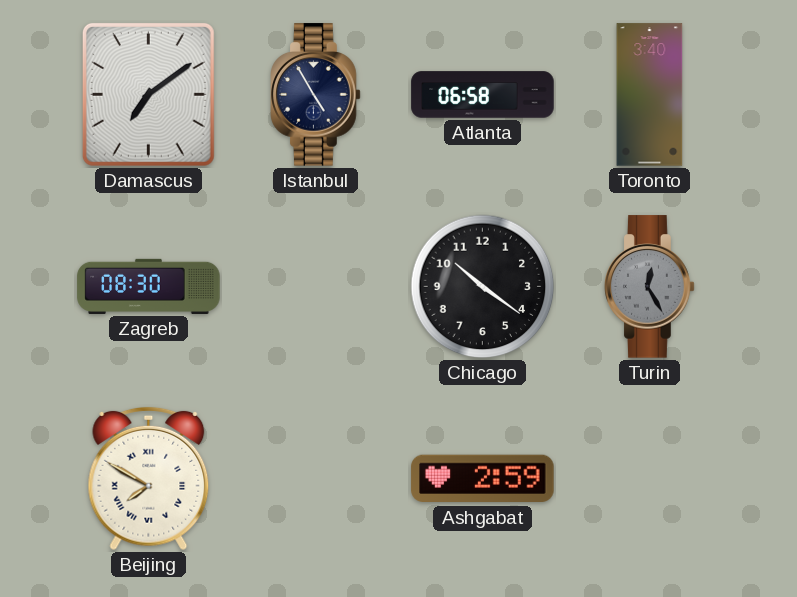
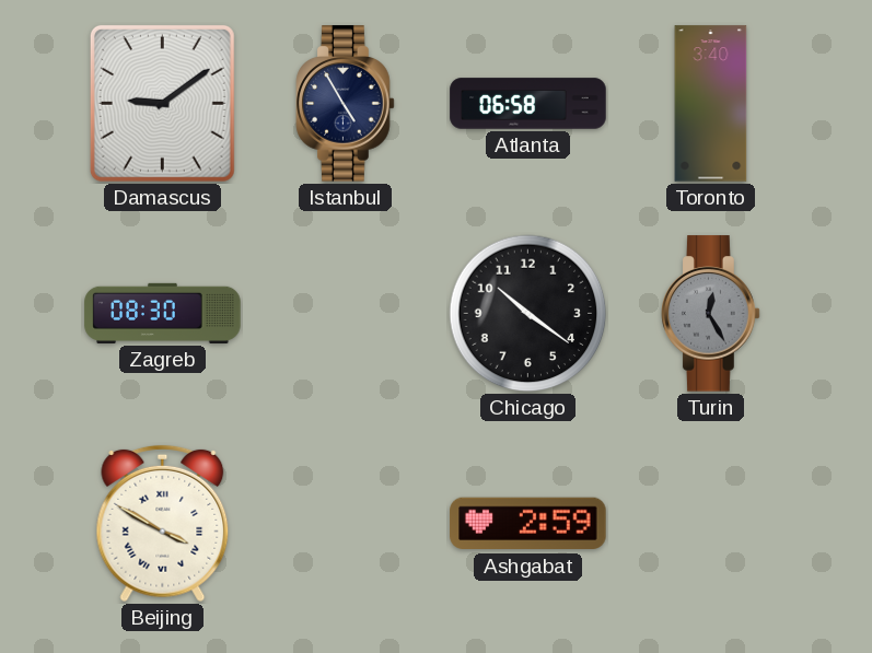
Damascus: 7:09 -> 9:09 (162, 103)
Beijing: 7:50 -> 3:50 (163, 524)
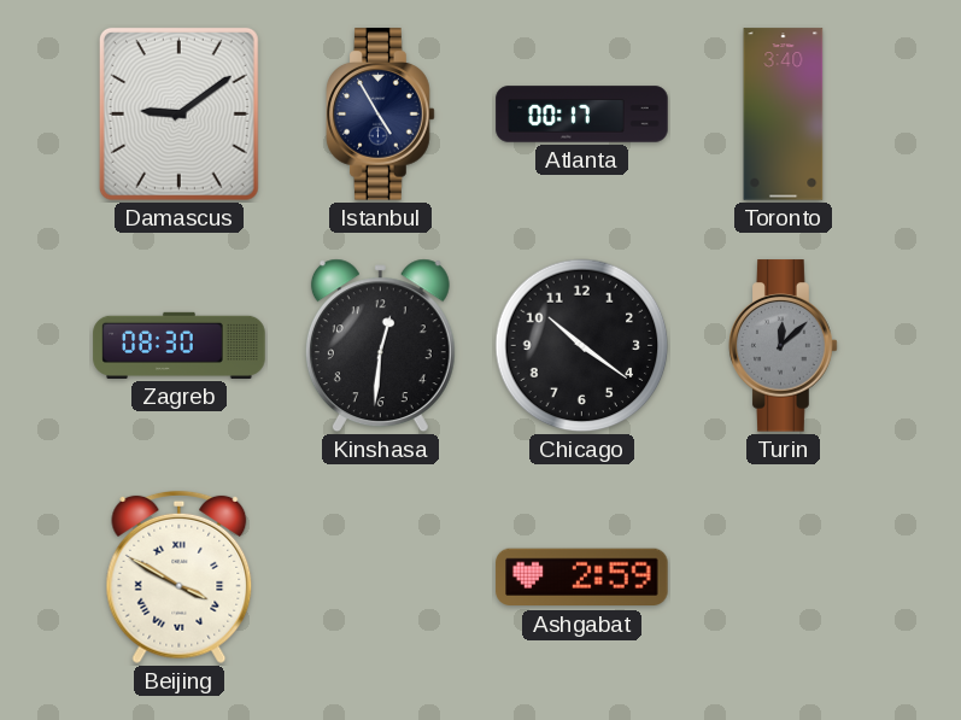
Atlanta: 06:58 -> 00:17 (582, 115)
Kinshasa: none -> 12:31 (380, 346)
Turin: 12:25 -> 12:08 (784, 346)
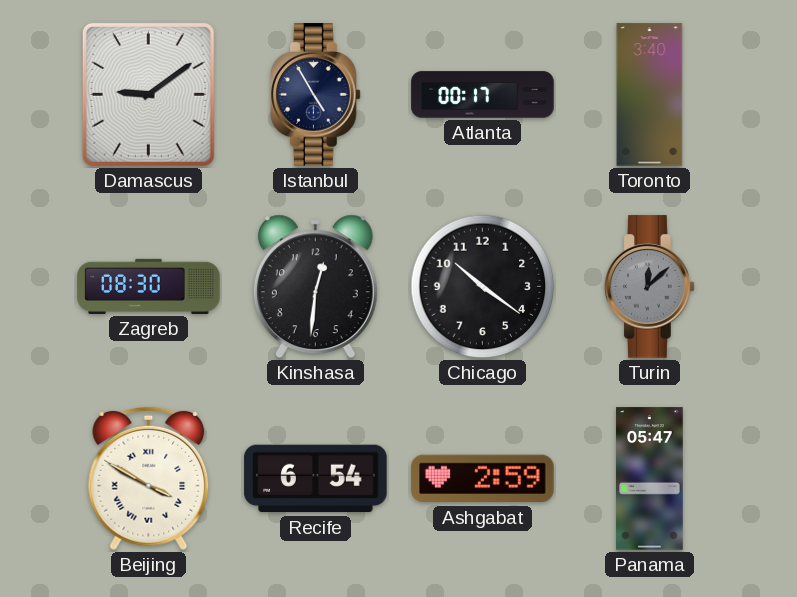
Recife: none -> 6:54 (316, 479)
Panama: none -> 05:47 (650, 479)
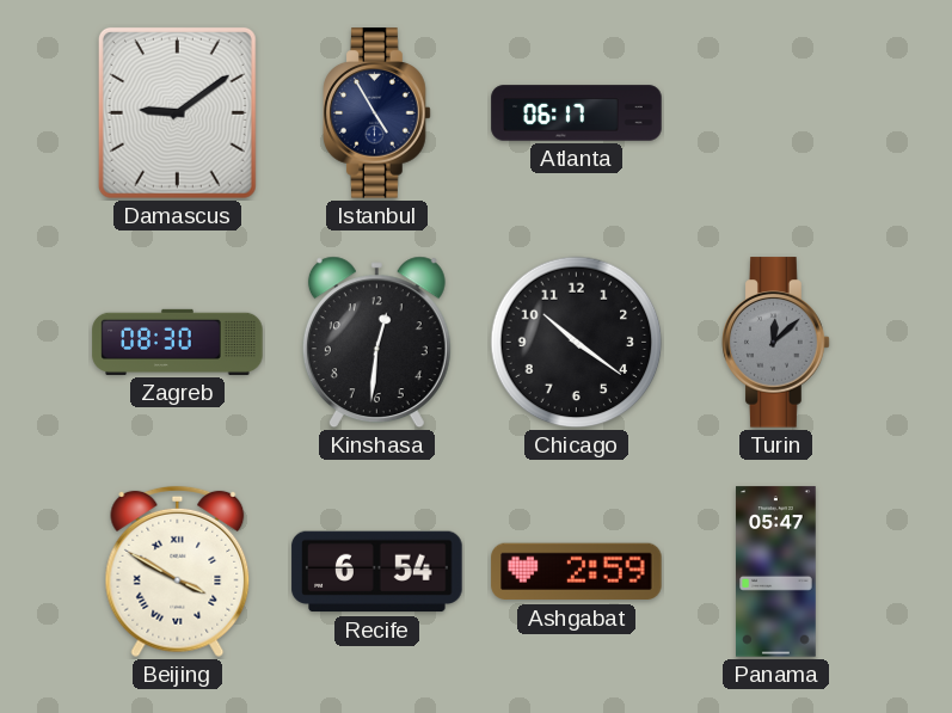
Atlanta: 00:17 -> 06:17 (577, 113)
Toronto: 3:40 -> none (650, 95)
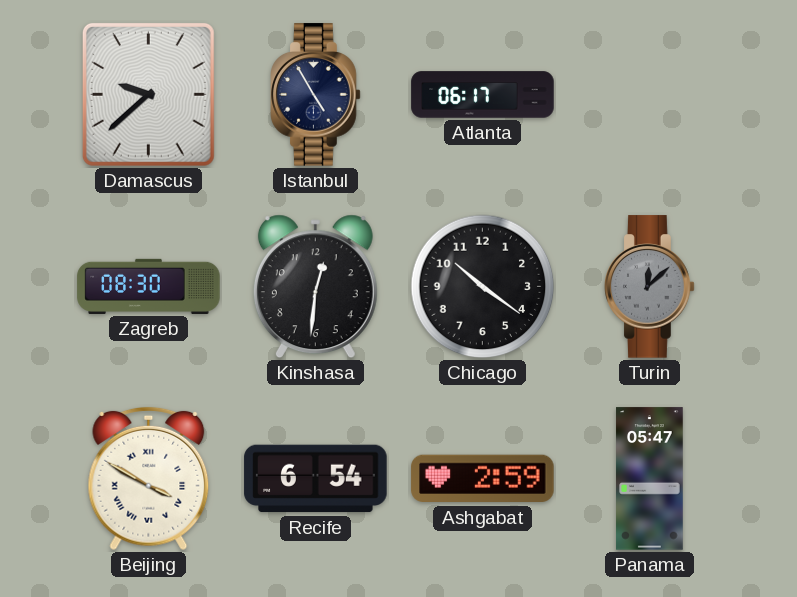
Damascus: 9:09 -> 9:38 (148, 94)
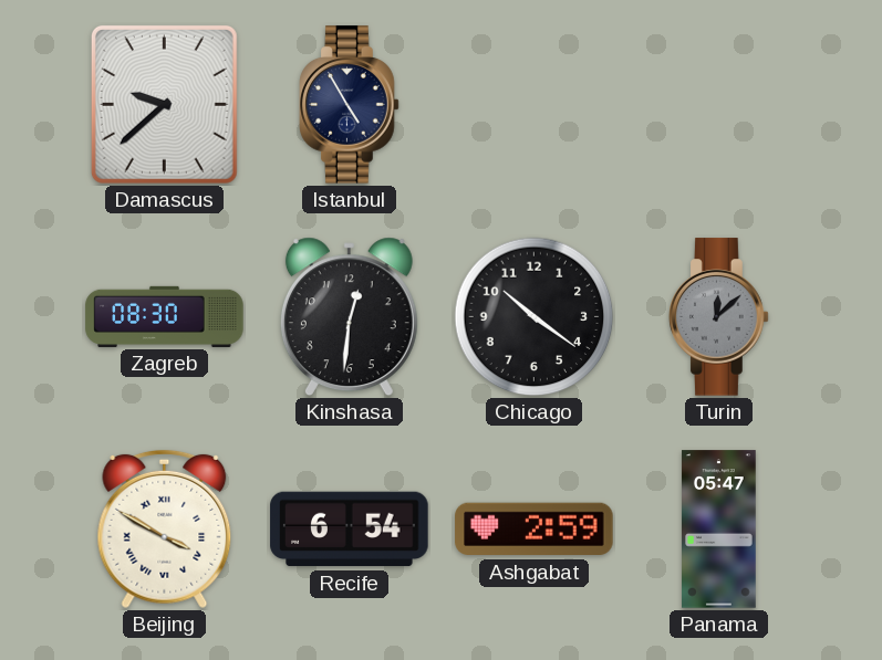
Atlanta: 06:17 -> none (483, 95)
